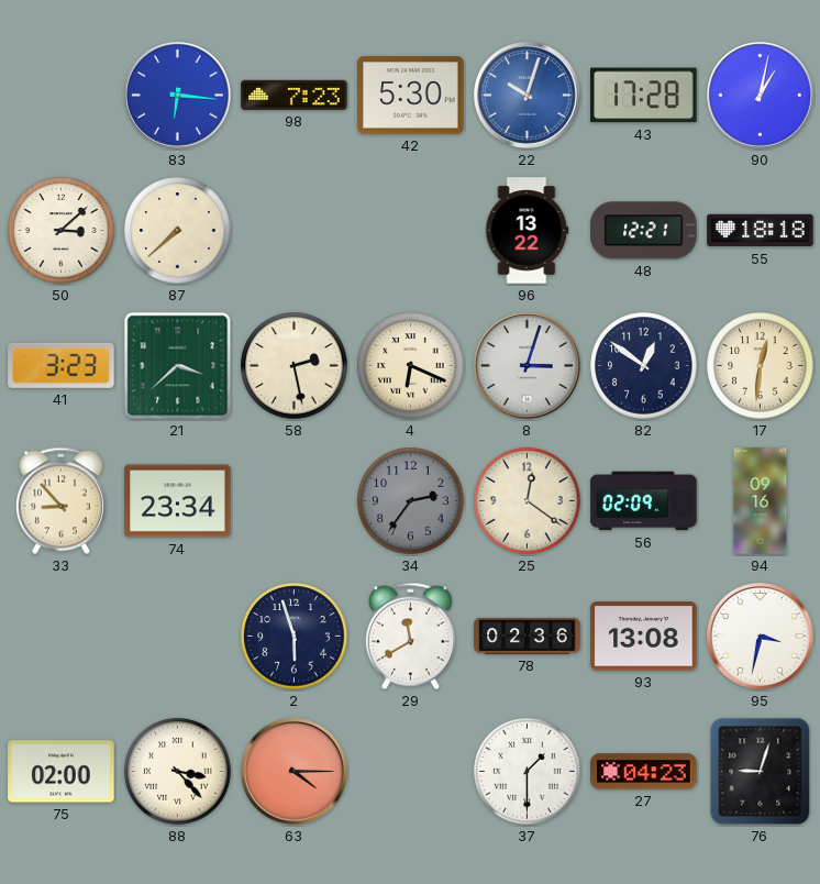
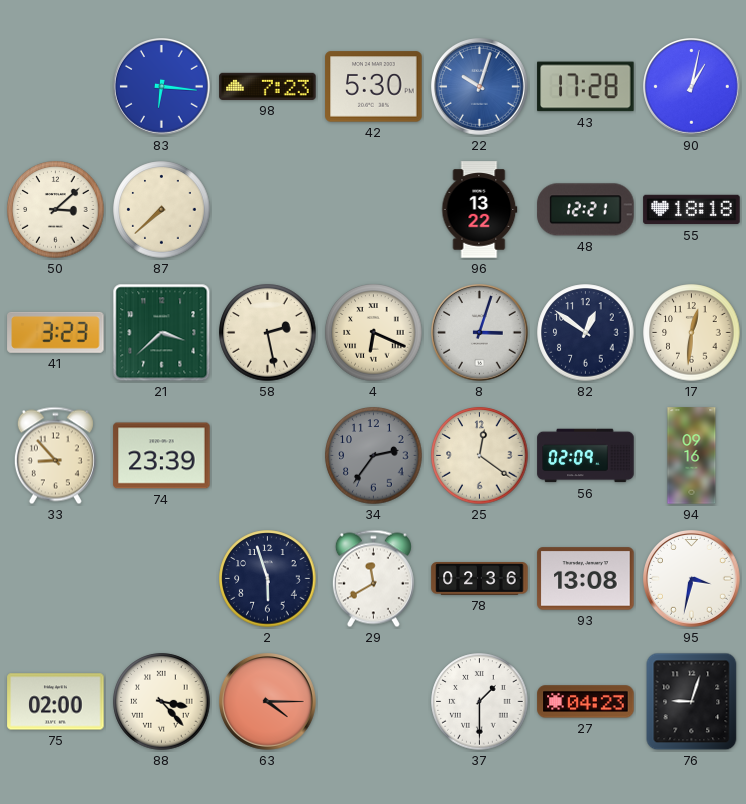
74: 23:34 -> 23:39 (162, 456)
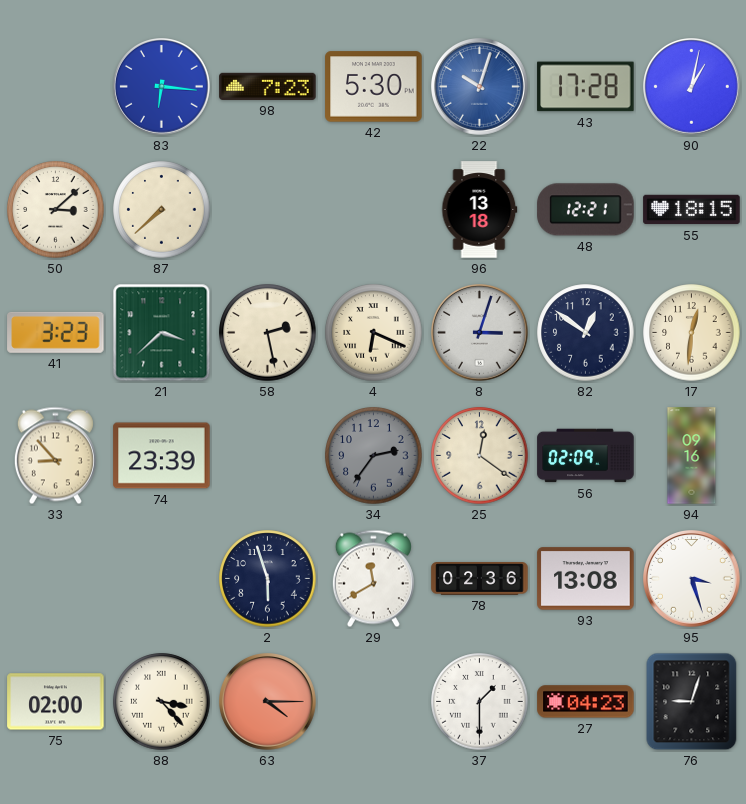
96: 13:22 -> 13:18 (480, 210)
55: 18:18 -> 18:15 (692, 210)
95: 3:32 -> 3:27 (692, 579)
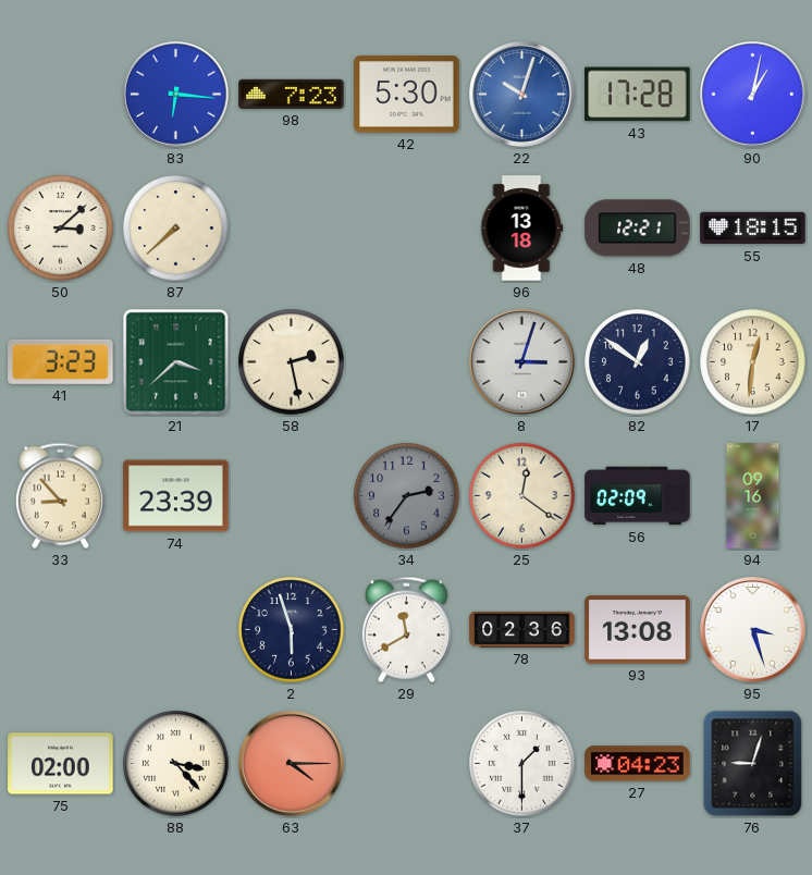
4: 6:19 -> none (374, 333)
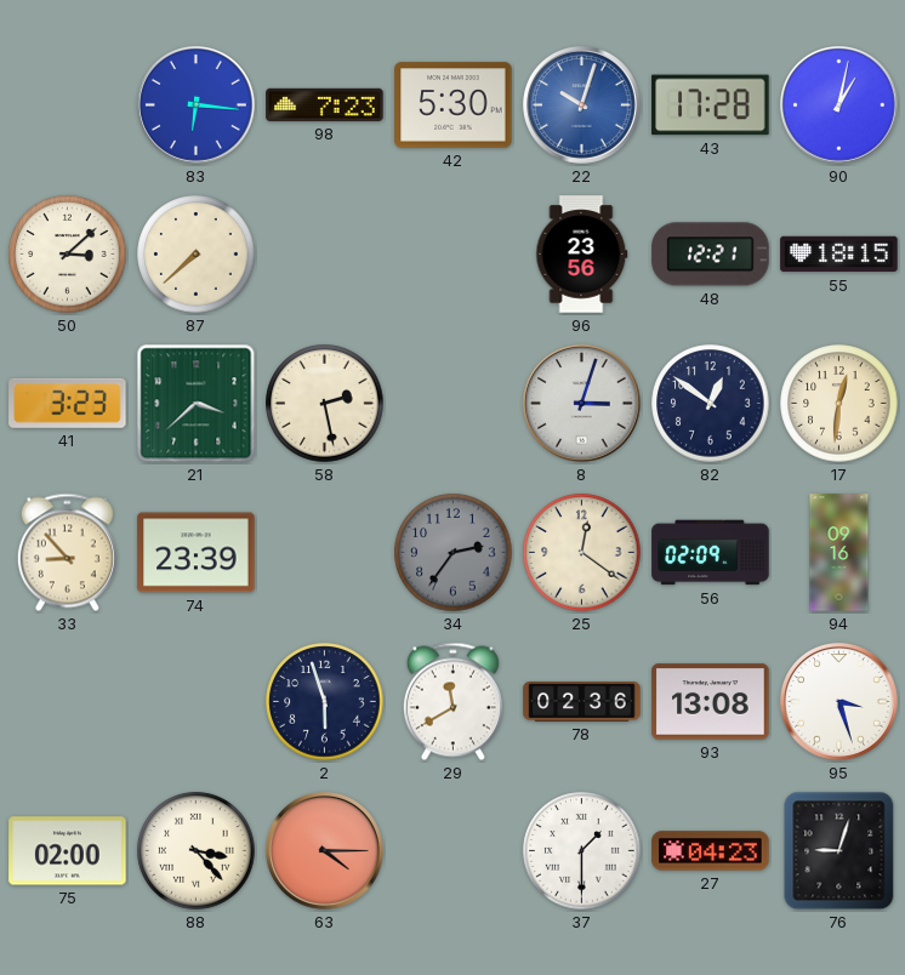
96: 13:18 -> 23:56 (582, 255)
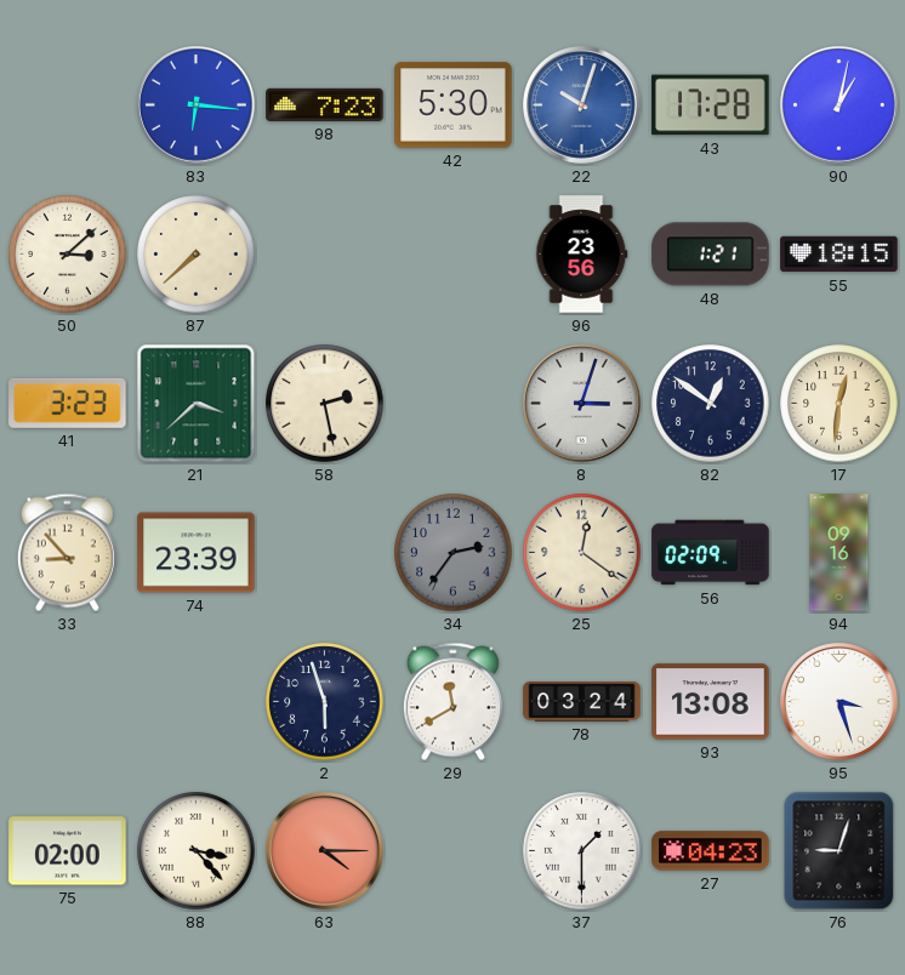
48: 12:21 -> 1:21 (711, 255)
78: 02:36 -> 03:24 (582, 702)
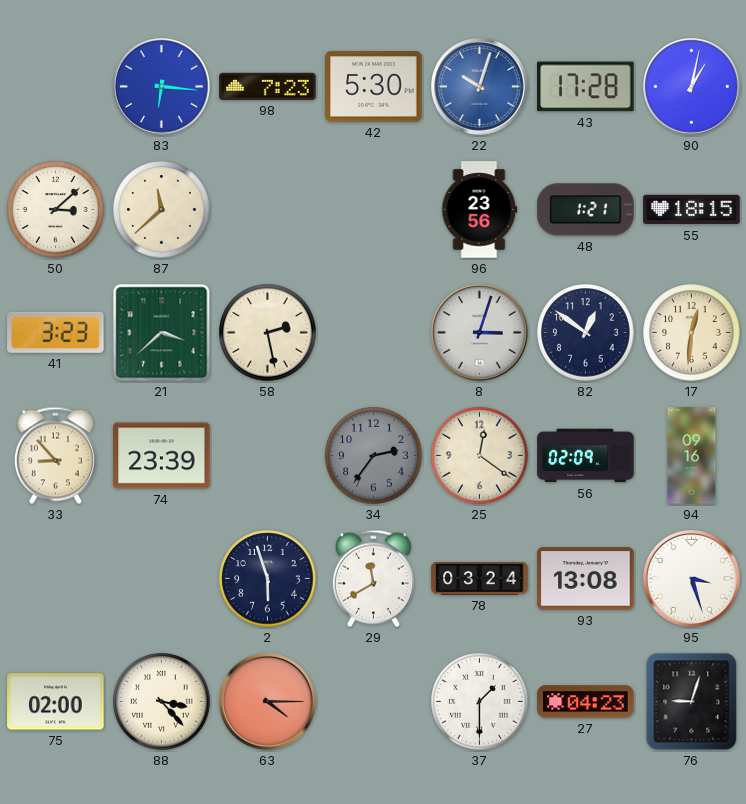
87: 7:38 -> 11:38 (162, 210)
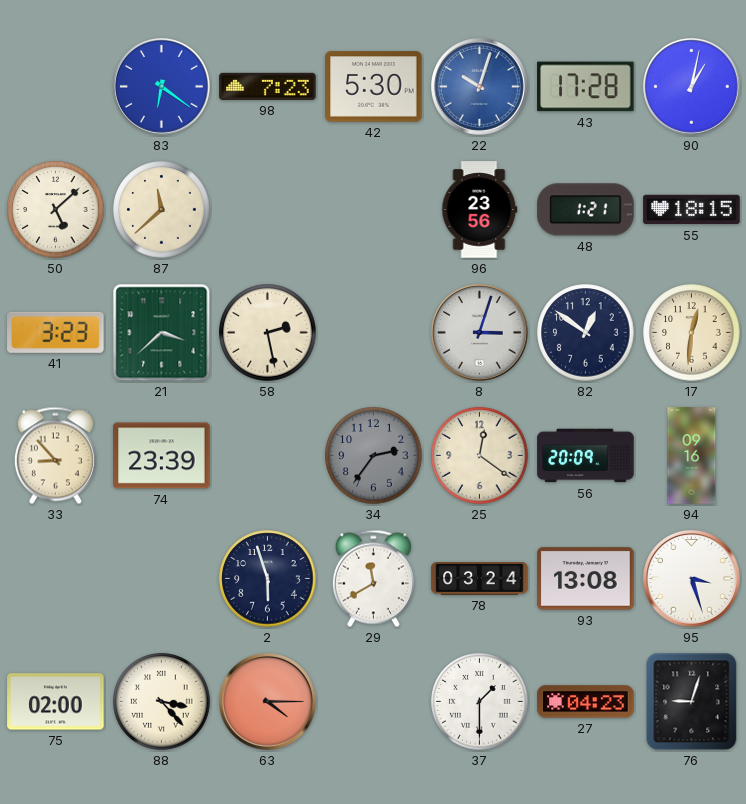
83: 6:16 -> 6:21 (162, 87)
50: 3:08 -> 5:08 (56, 210)
56: 02:09 -> 20:09 (586, 456)
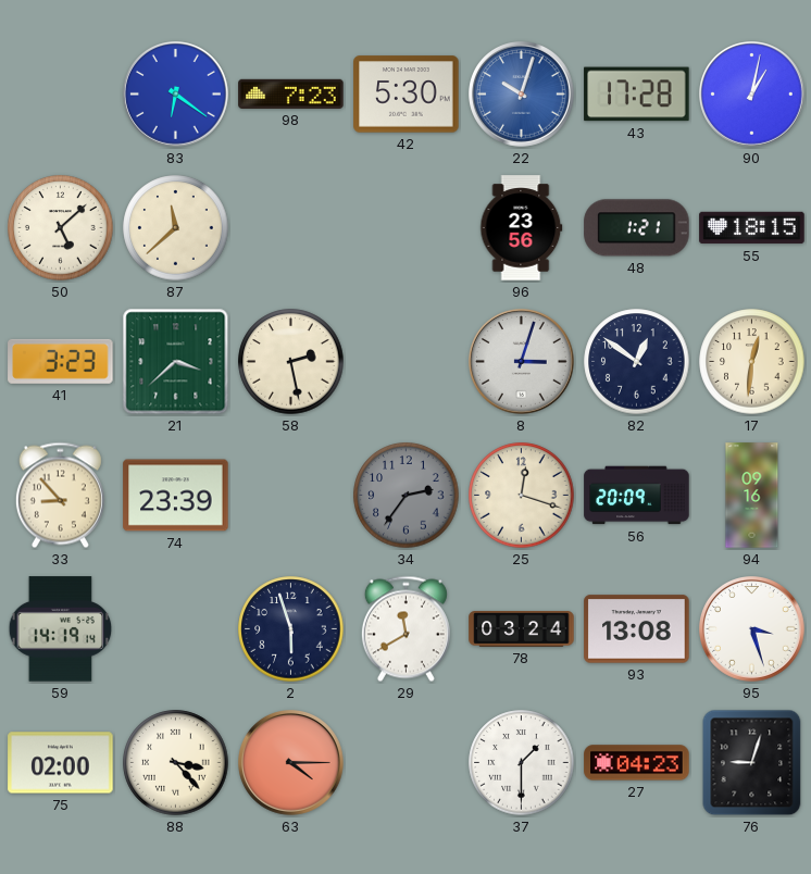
25: 12:21 -> 12:18 (522, 496)
59: none -> 14:19 (61, 629)
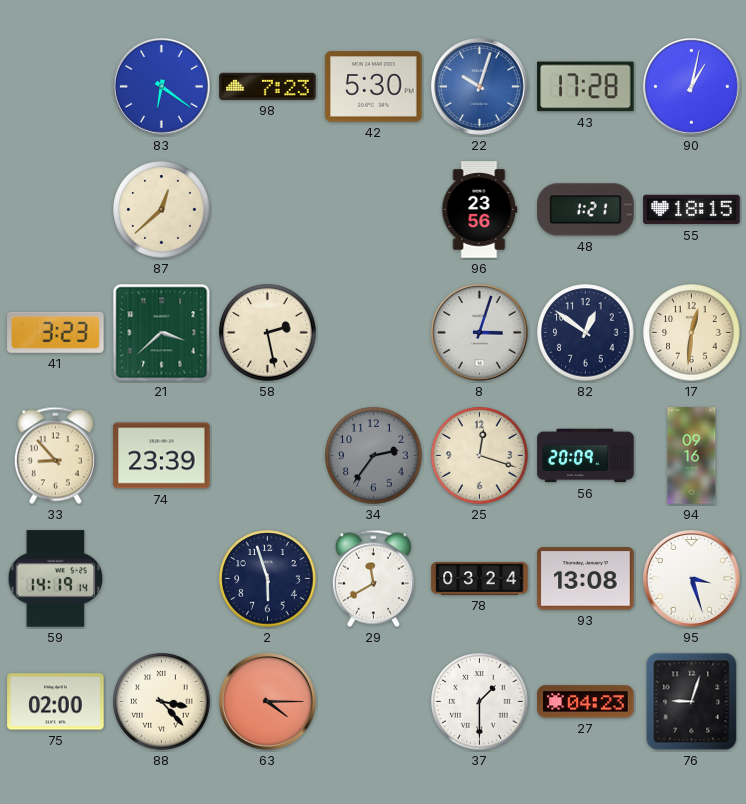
50: 5:08 -> none (61, 228)
87: 11:38 -> 12:38 (162, 210)
